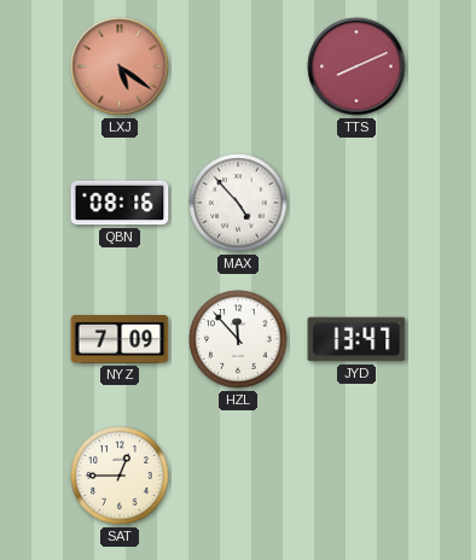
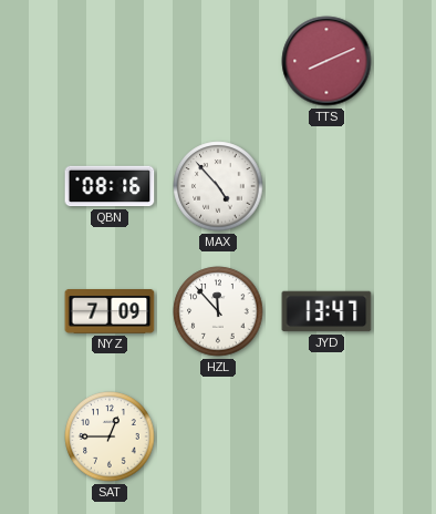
LXJ: 5:21 -> none (120, 66)
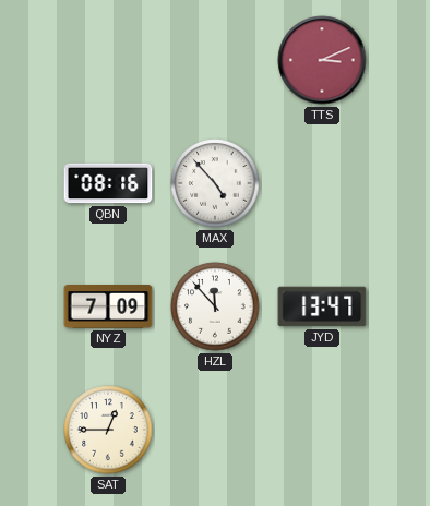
TTS: 8:11 -> 3:11 (322, 60)
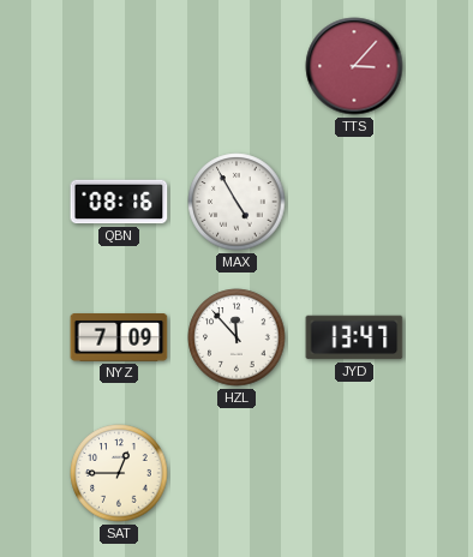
TTS: 3:11 -> 3:07 (354, 66)
MAX: 4:53 -> 4:55 (237, 202)
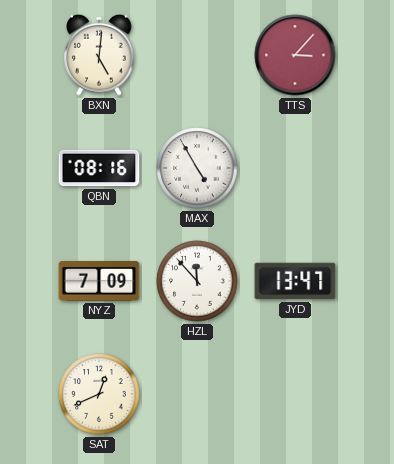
BXN: none -> 5:01 (99, 55)
SAT: 12:45 -> 12:41 (99, 394)
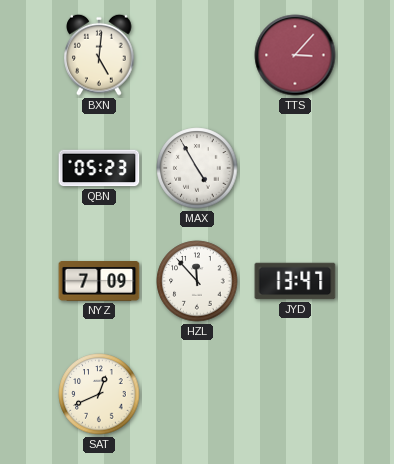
QBN: 08:16 -> 05:23 (99, 168)
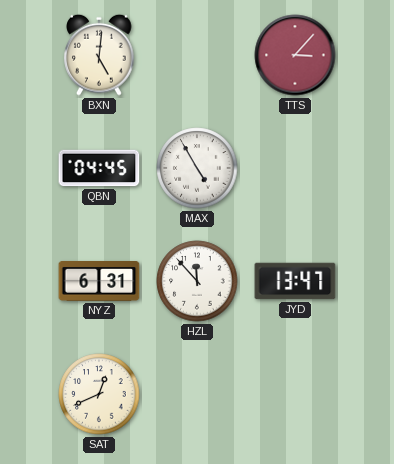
QBN: 05:23 -> 04:45 (99, 168)
NYZ: 7:09 -> 6:31 (99, 282)
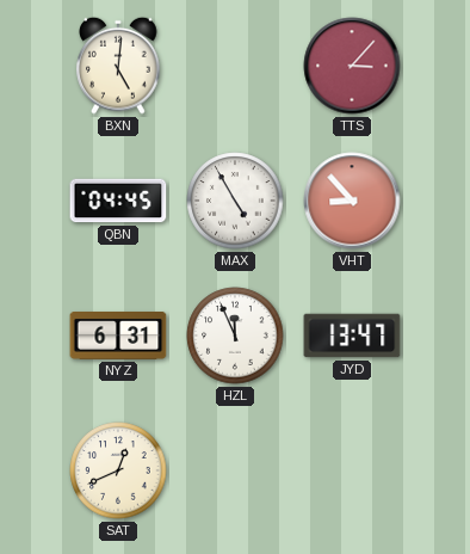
VHT: none -> 8:53 (352, 201)
HZL: 11:53 -> 11:56 (235, 336)
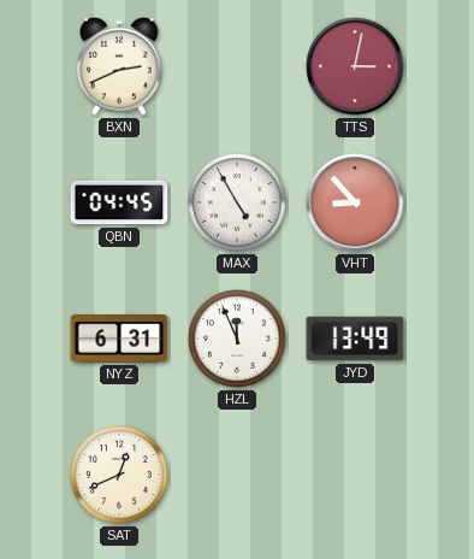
BXN: 5:01 -> 2:41 (119, 66)
TTS: 3:07 -> 3:02 (355, 66)
JYD: 13:47 -> 13:49 (355, 339)
